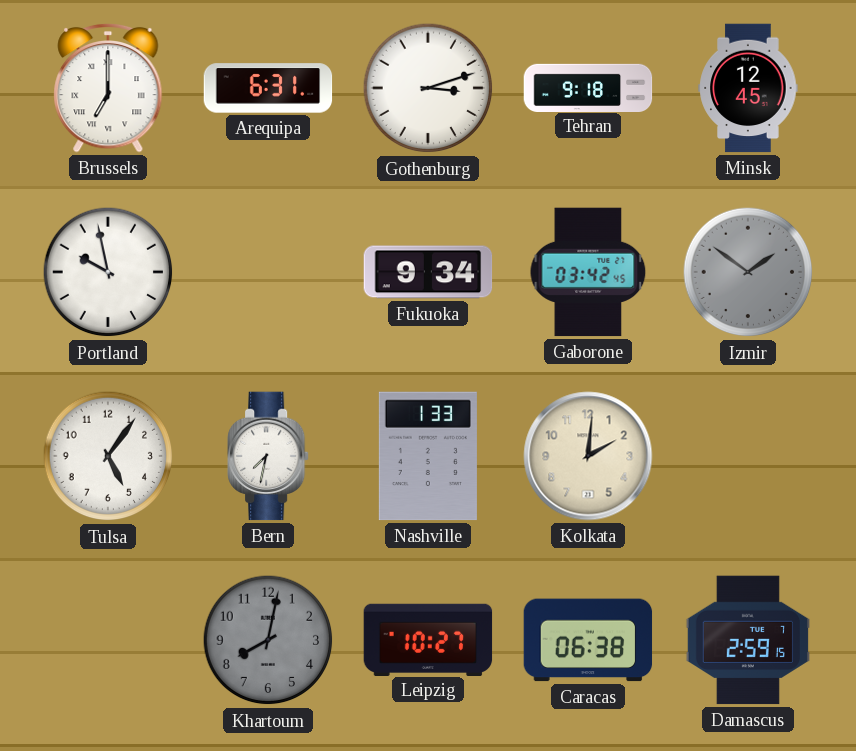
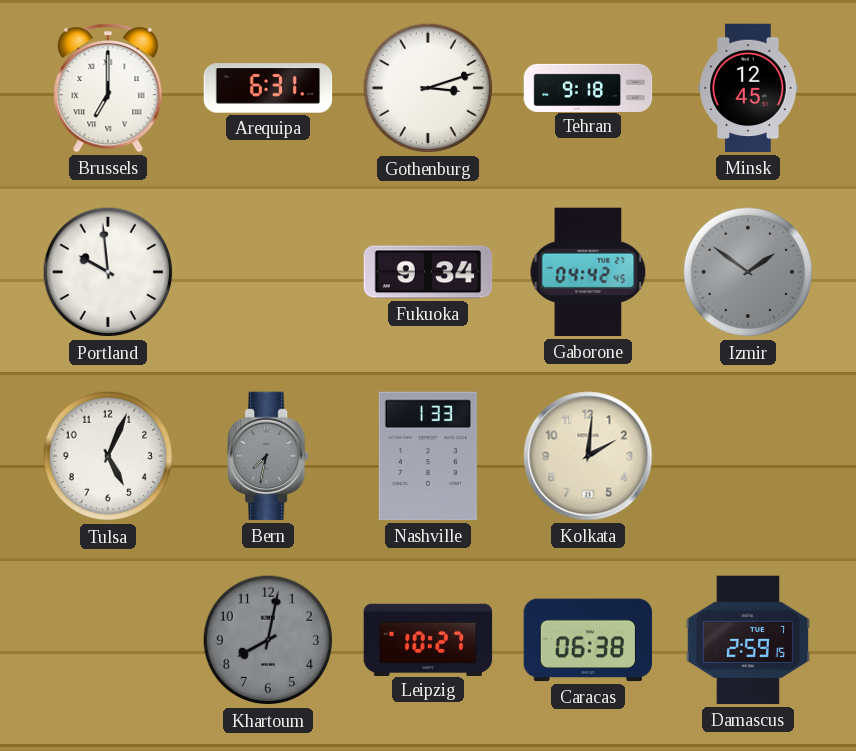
Portland: 9:58 -> 9:59 (108, 272)
Gaborone: 03:42 -> 04:42 (588, 272)
Tulsa: 5:06 -> 5:04 (108, 456)
Bern dial: white -> grey (269, 456)
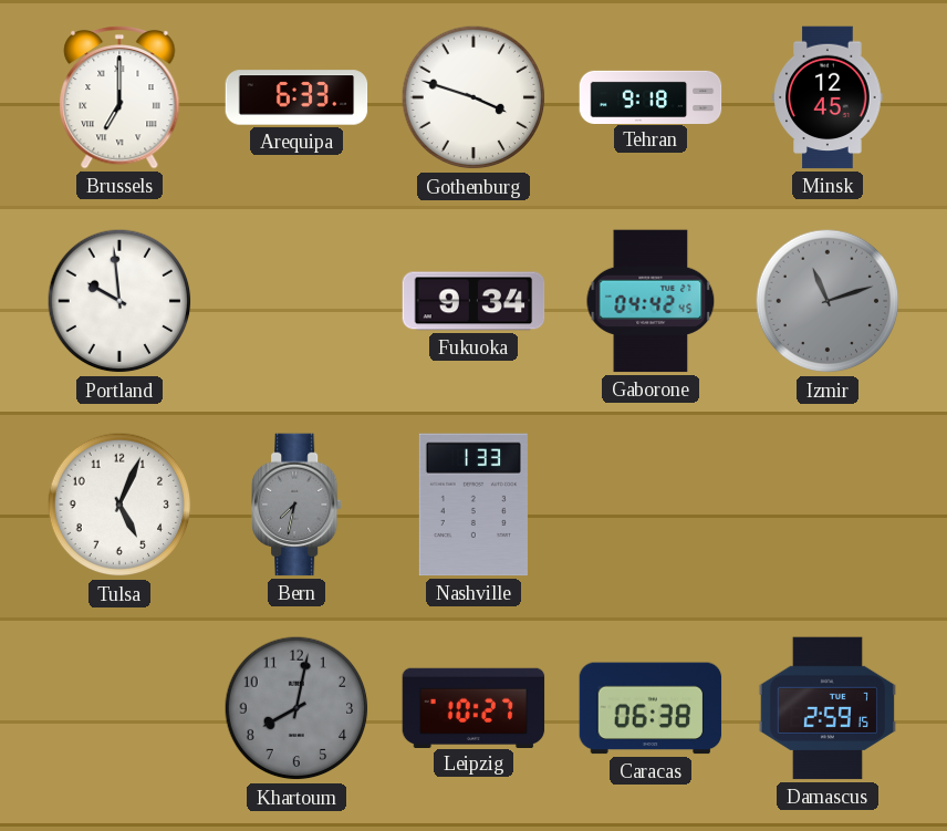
Arequipa: 6:31 -> 6:33 (296, 97)
Gothenburg: 3:12 -> 3:48 (473, 97)
Izmir: 1:51 -> 11:12 (828, 301)
Kolkata: 2:01 -> none (588, 456)
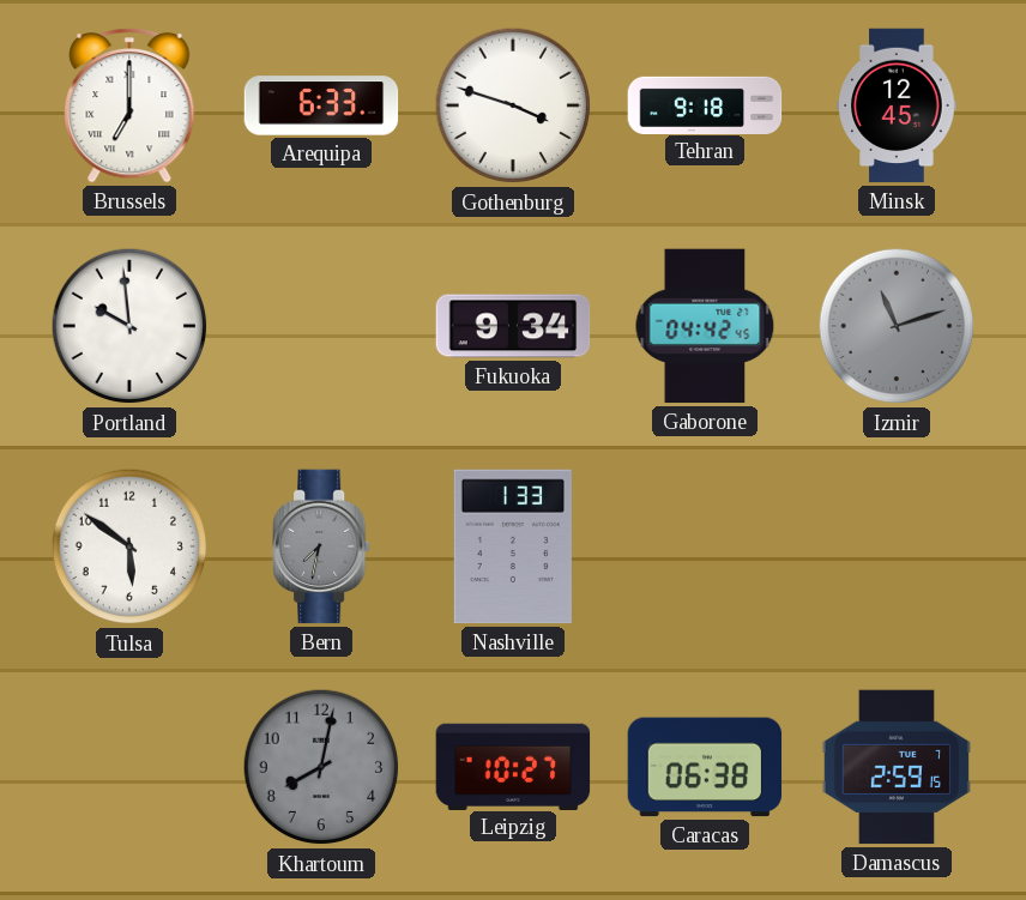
Tulsa: 5:04 -> 5:51 (129, 546)
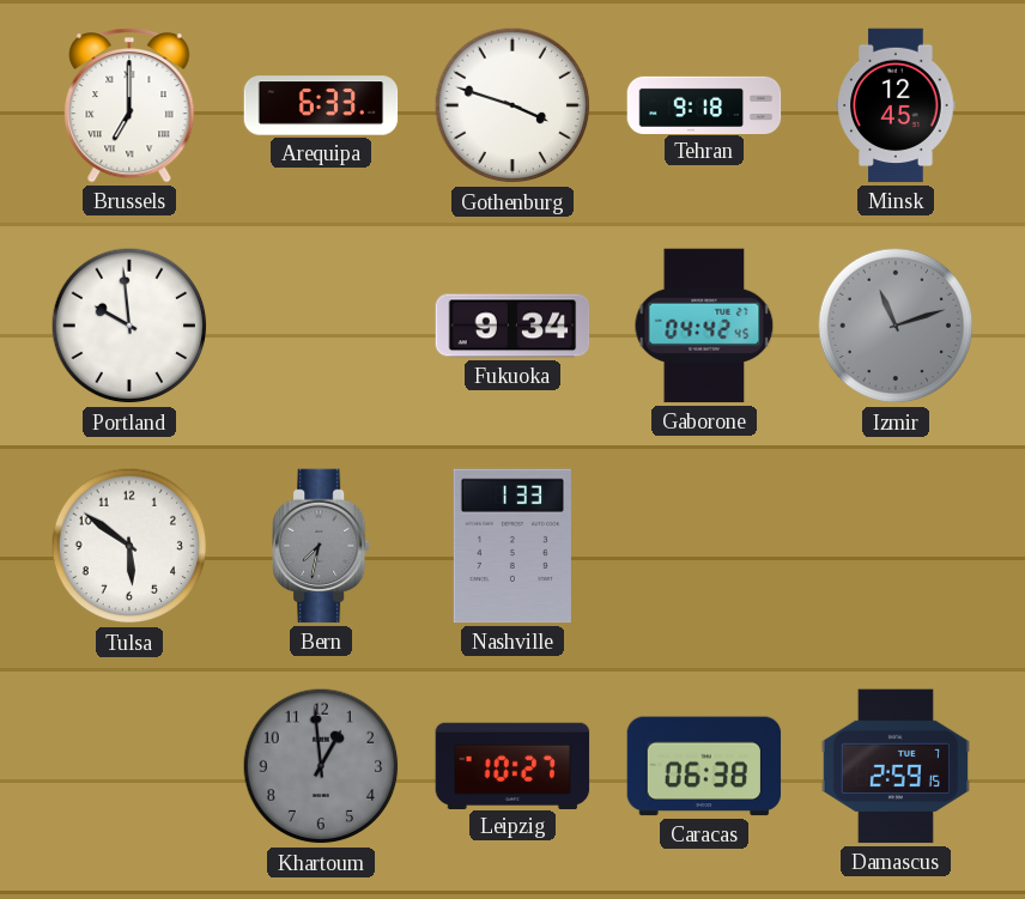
Khartoum: 8:02 -> 12:59 (321, 766)
